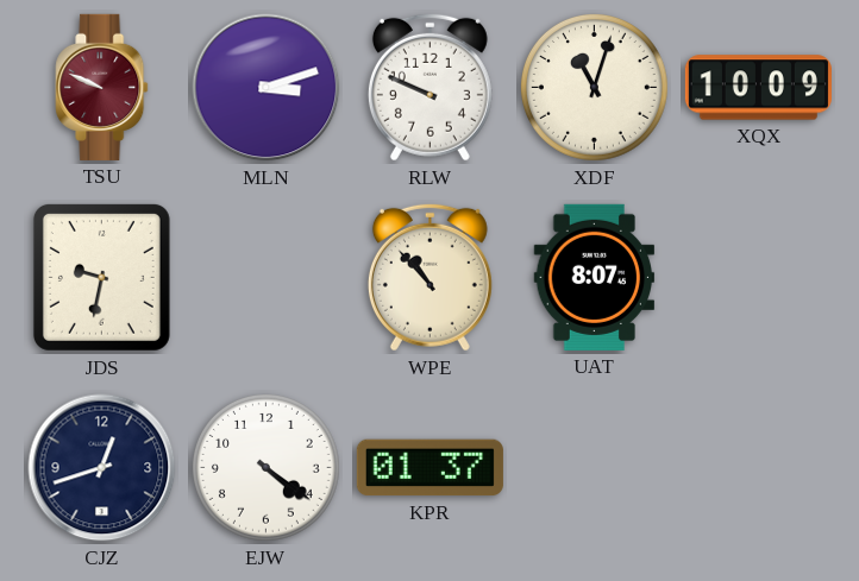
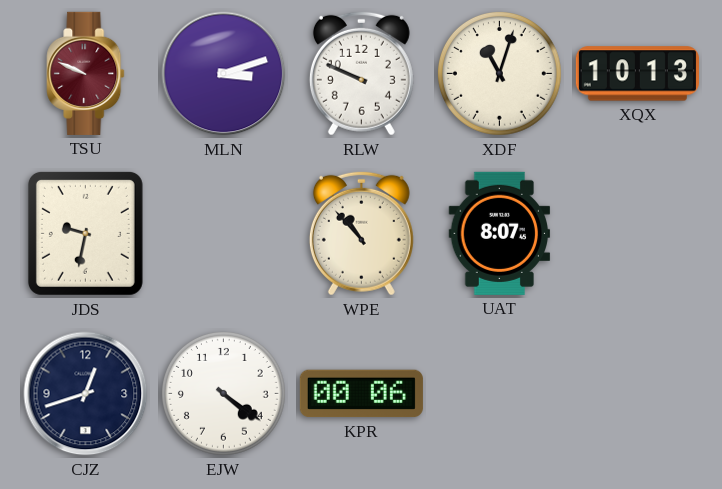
XQX: 10:09 -> 10:13 (637, 74)
KPR: 01:37 -> 00:06 (361, 394)
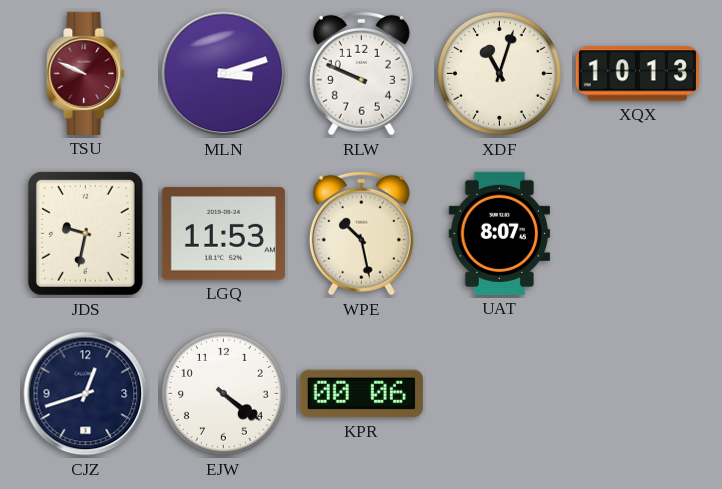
LGQ: none -> 11:53 (223, 234)
WPE: 10:53 -> 10:28 (361, 233)
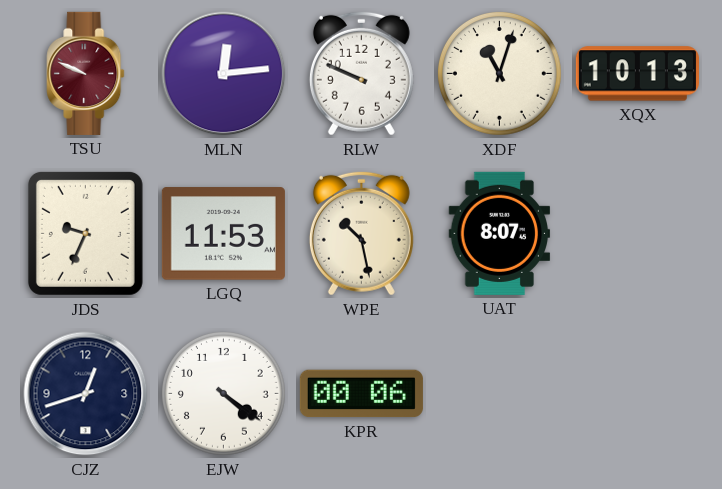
MLN: 3:12 -> 12:14 (224, 74)
JDS: 9:32 -> 9:34 (85, 233)
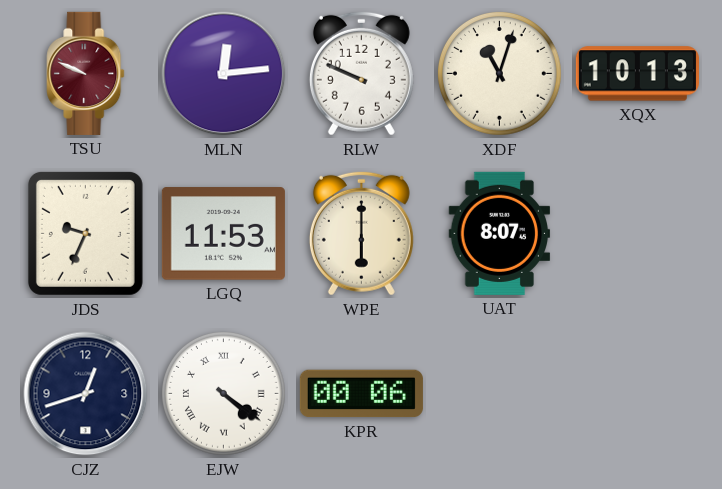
WPE: 10:28 -> 6:00 (361, 233)
EJW numerals: Arabic -> Roman (223, 393)
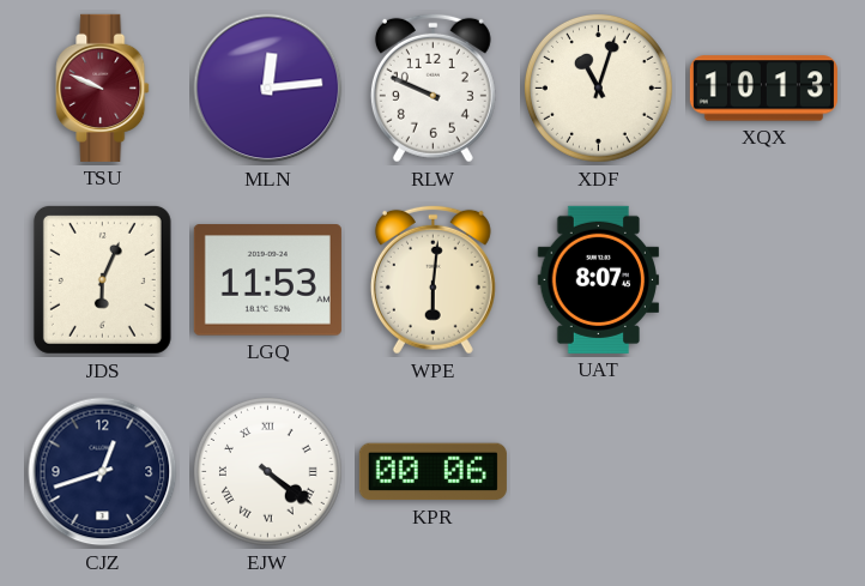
JDS: 9:34 -> 6:04 (102, 279)
WPE: 6:00 -> 6:01 (432, 279)
